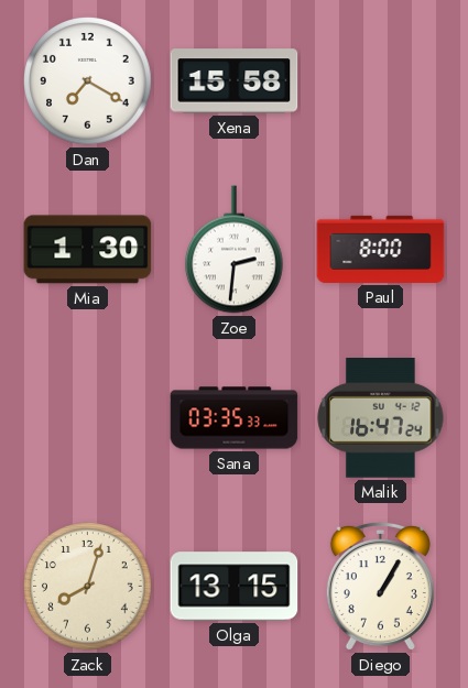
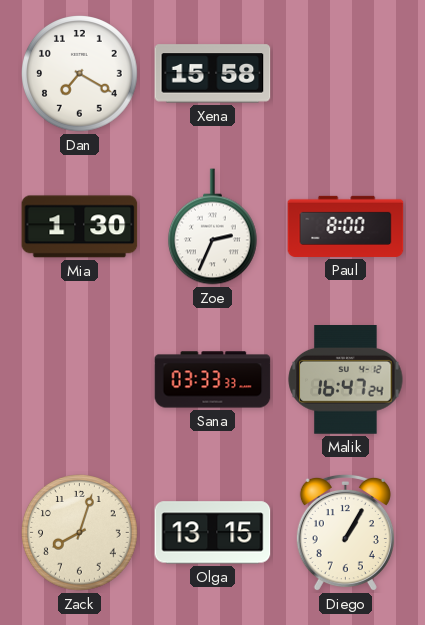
Zoe: 2:31 -> 2:34 (212, 227)
Sana: 03:35 -> 03:33 (213, 380)
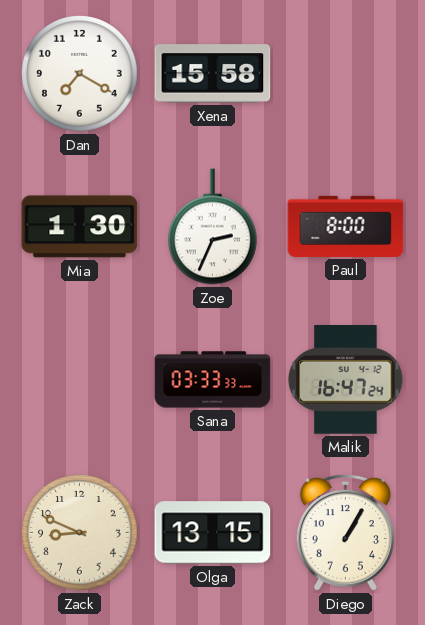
Zack: 8:03 -> 8:49 (80, 533)
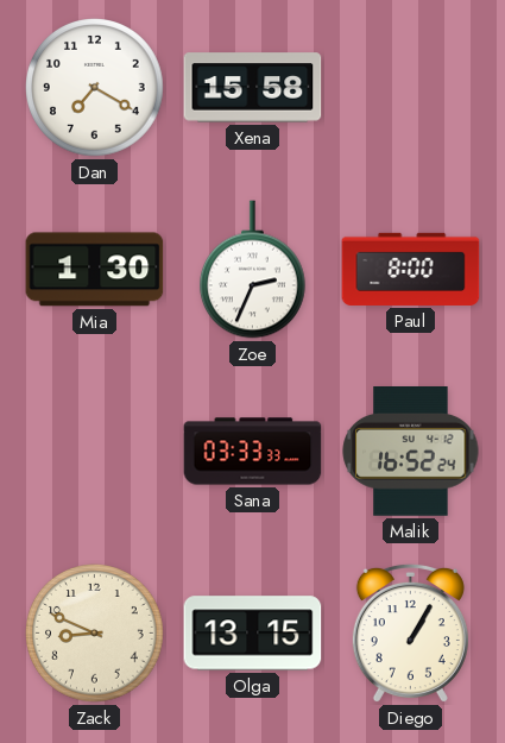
Malik: 16:47 -> 16:52 (411, 452)
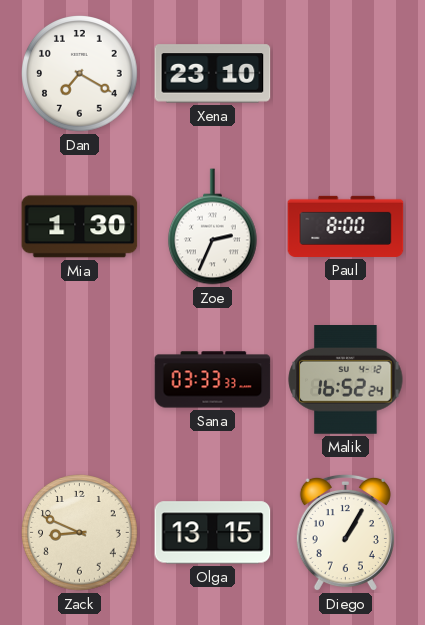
Xena: 15:58 -> 23:10 (213, 74)
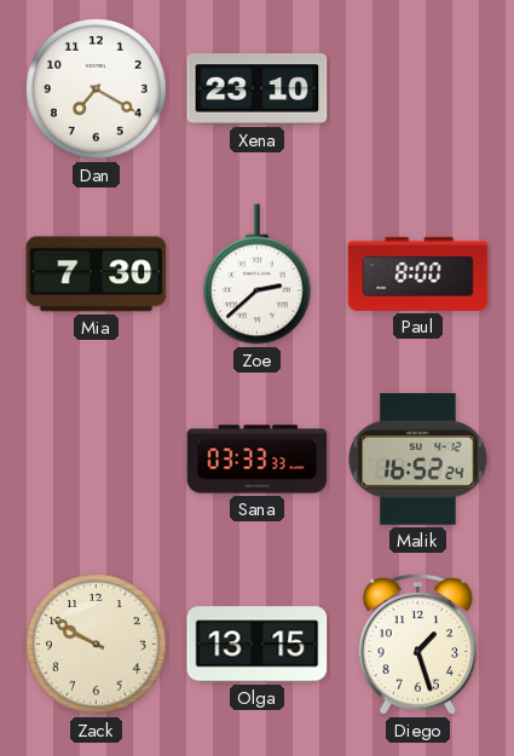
Mia: 1:30 -> 7:30 (97, 275)
Zoe: 2:34 -> 2:38 (256, 275)
Zack: 8:49 -> 9:50 (97, 645)
Diego: 1:05 -> 1:27 (417, 645)
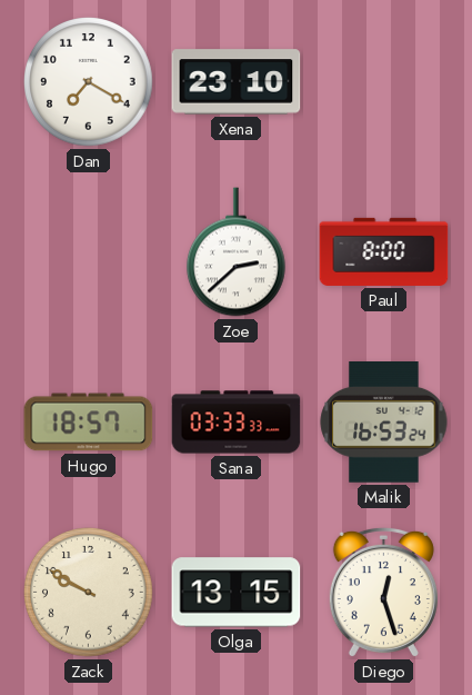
Mia: 7:30 -> none (97, 275)
Hugo: none -> 18:57 (89, 423)
Malik: 16:52 -> 16:53 (384, 423)
Diego: 1:27 -> 12:27 (383, 593)
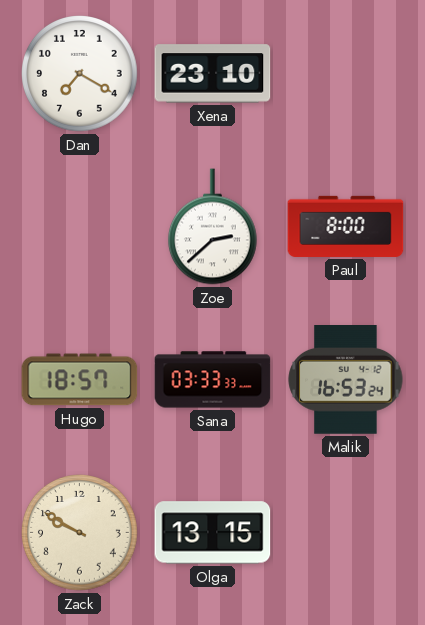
Diego: 12:27 -> none (383, 593)
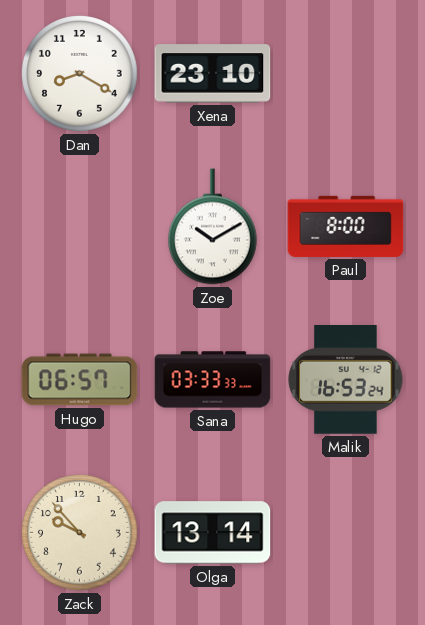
Dan: 7:20 -> 8:20 (80, 74)
Zoe: 2:38 -> 10:10 (212, 227)
Hugo: 18:57 -> 06:57 (80, 380)
Zack: 9:50 -> 9:53 (80, 533)
Olga: 13:15 -> 13:14 (213, 533)
